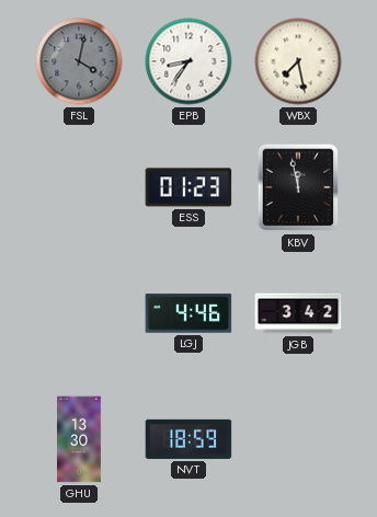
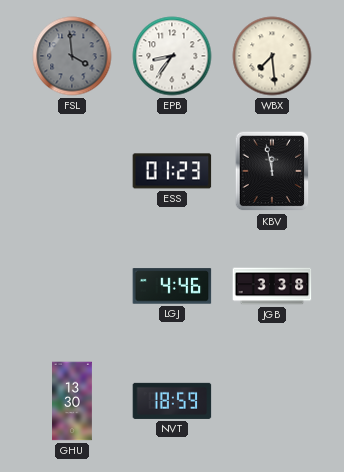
FSL: 4:02 -> 3:59 (72, 56)
WBX: 7:28 -> 7:29 (272, 56)
JGB: 3:42 -> 3:38 (272, 286)
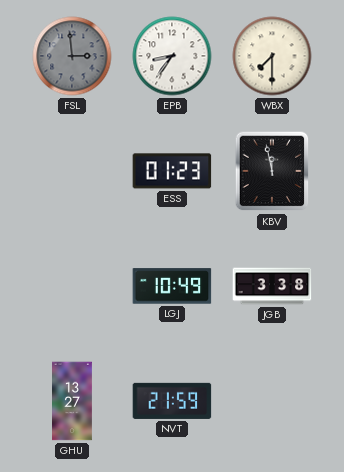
FSL: 3:59 -> 2:59 (72, 56)
WBX: 7:29 -> 7:30 (272, 56)
LGJ: 4:46 -> 10:49 (172, 286)
GHU: 13:30 -> 13:27 (73, 401)
NVT: 18:59 -> 21:59 (172, 401)
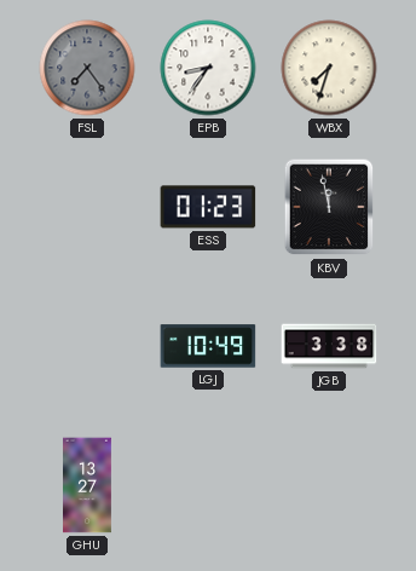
FSL: 2:59 -> 7:24 (87, 68)
WBX: 7:30 -> 7:33 (329, 68)
NVT: 21:59 -> none (172, 401)
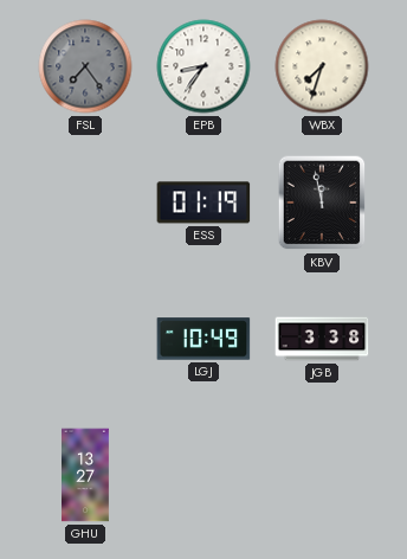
ESS: 01:23 -> 01:19 (204, 203)
